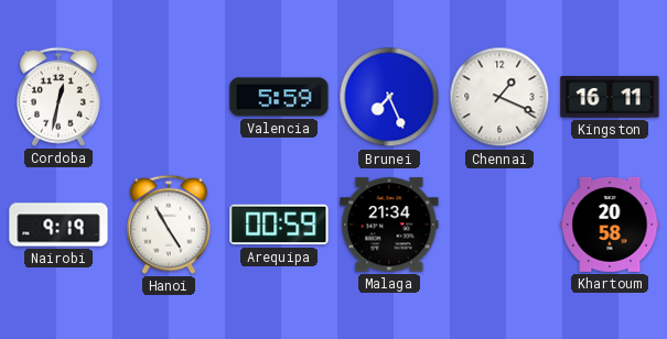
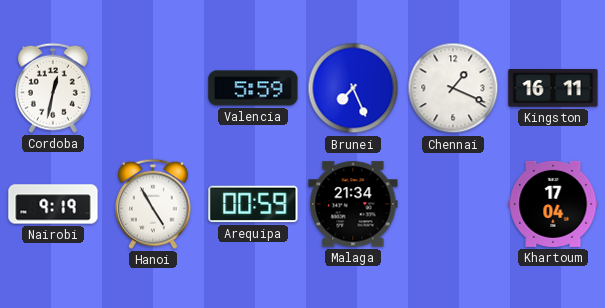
Khartoum: 20:58 -> 17:04 (553, 204)
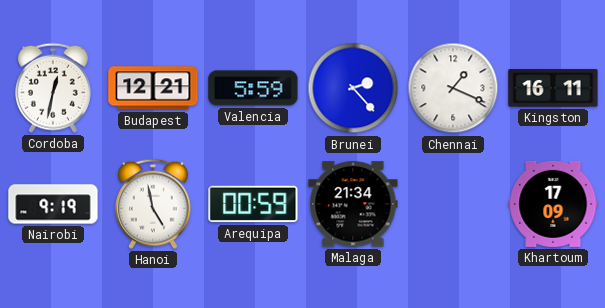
Budapest: none -> 12:21 (153, 88)
Brunei: 7:26 -> 2:23 (353, 88)
Hanoi: 4:55 -> 4:58 (153, 204)
Khartoum: 17:04 -> 17:09 (553, 204)
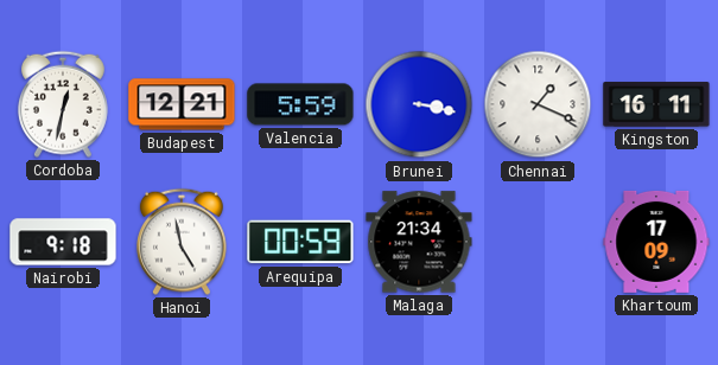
Brunei: 2:23 -> 3:17 (419, 104)
Nairobi: 9:19 -> 9:18 (63, 242)
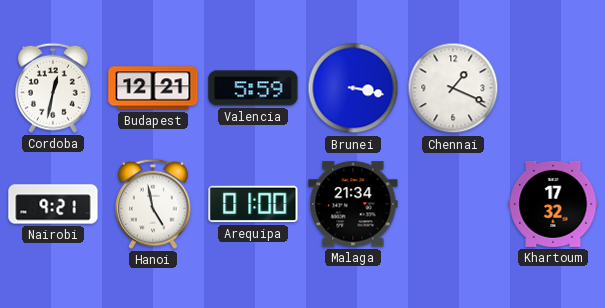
Kingston: 16:11 -> none (656, 104)
Nairobi: 9:18 -> 9:21 (53, 204)
Arequipa: 00:59 -> 01:00 (253, 204)
Khartoum: 17:09 -> 17:32 (553, 204)
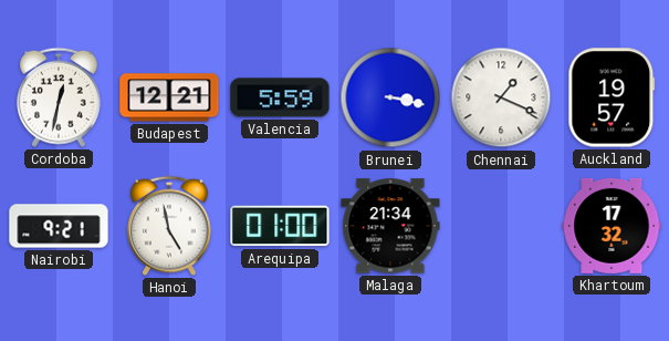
Auckland: none -> 19:57 (611, 97)
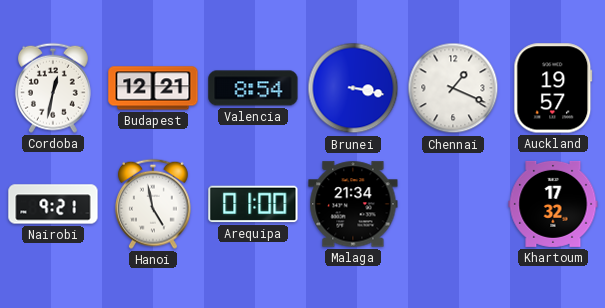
Valencia: 5:59 -> 8:54 (253, 88)
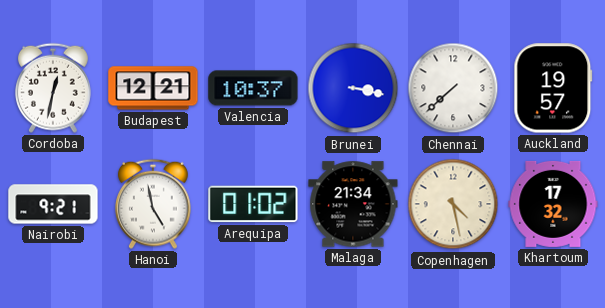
Valencia: 8:54 -> 10:37 (253, 88)
Chennai: 1:19 -> 7:38 (453, 88)
Arequipa: 01:00 -> 01:02 (253, 204)
Copenhagen: none -> 4:28 (453, 204)
